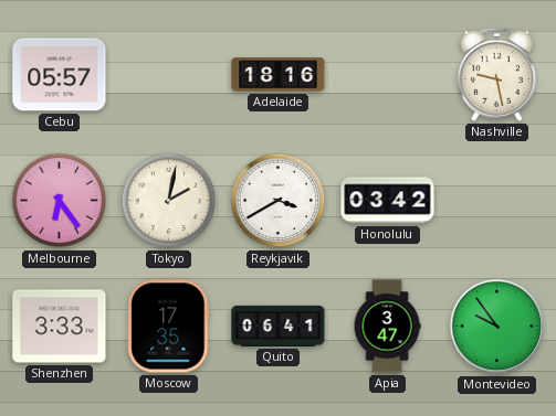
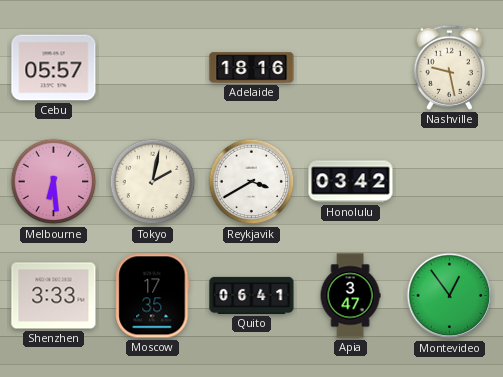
Melbourne: 6:24 -> 6:29 (54, 182)
Montevideo: 9:54 -> 12:54 (450, 296)
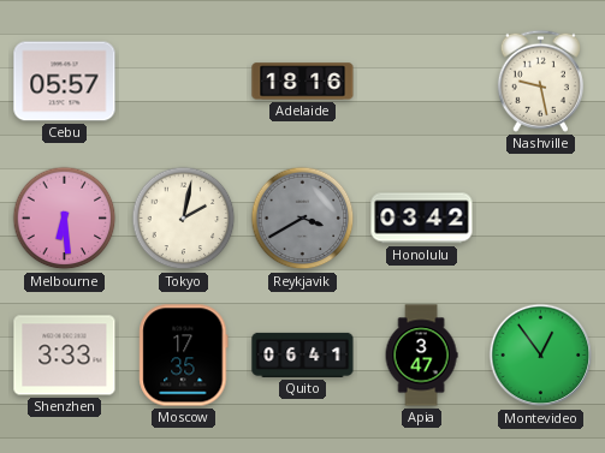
Reykjavik dial: white -> grey (303, 219)
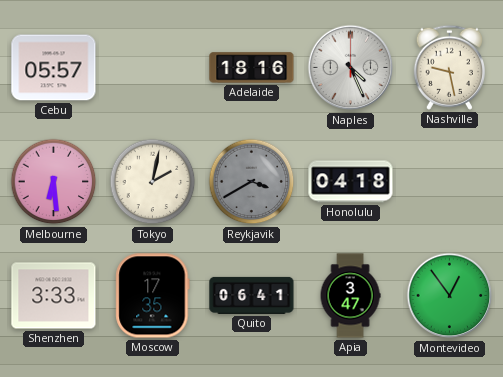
Naples: none -> 4:26 (351, 68)
Honolulu: 03:42 -> 04:18 (351, 182)
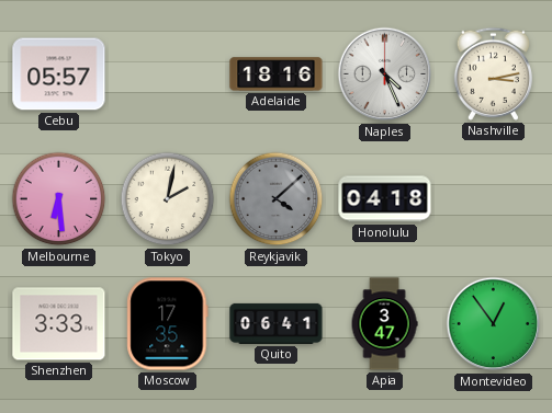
Nashville: 9:28 -> 3:13 (493, 73)
Reykjavik: 3:40 -> 4:08 (277, 199)
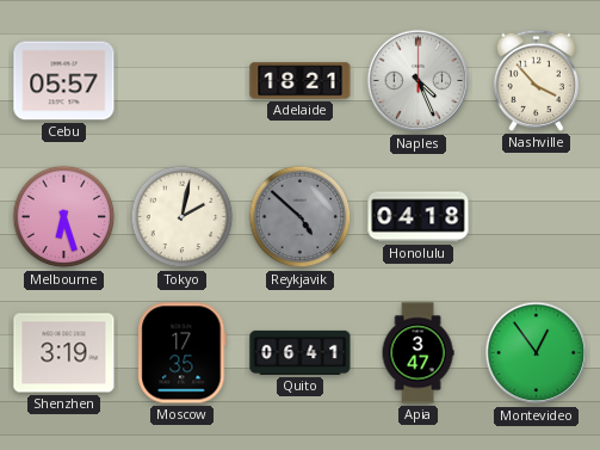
Adelaide: 18:16 -> 18:21 (301, 81)
Nashville: 3:13 -> 3:53 (536, 80)
Melbourne: 6:29 -> 6:27 (64, 217)
Reykjavik: 4:08 -> 4:52 (301, 217)
Shenzhen: 3:33 -> 3:19 (64, 353)
